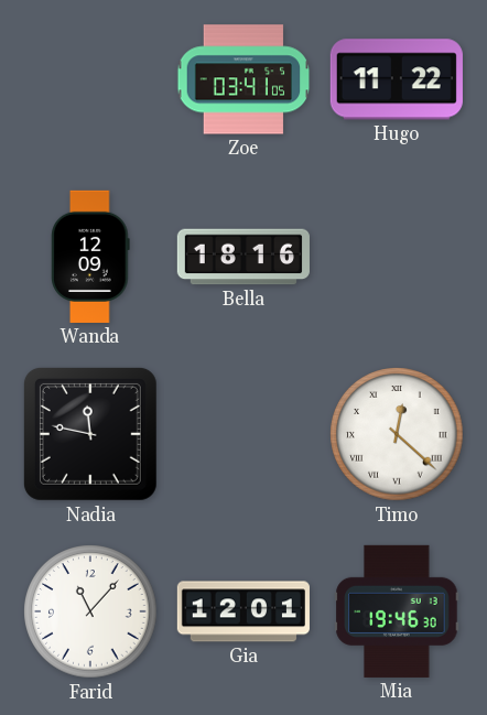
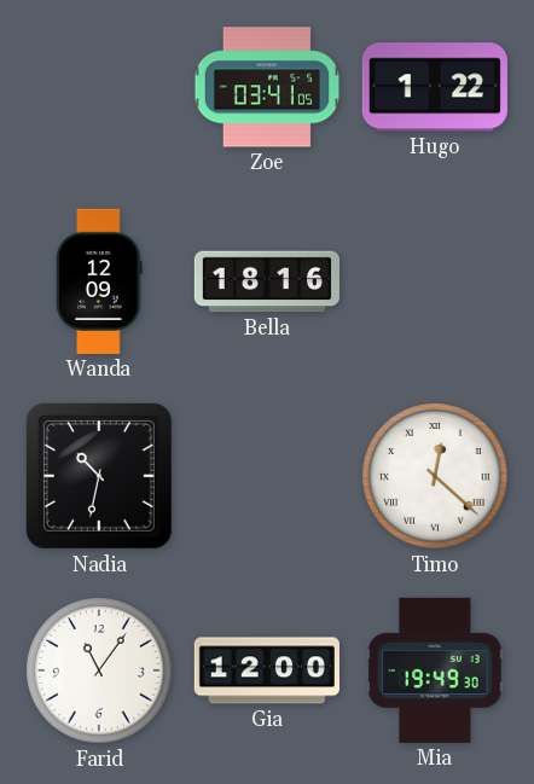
Hugo: 11:22 -> 1:22 (435, 87)
Nadia: 11:47 -> 10:32 (99, 476)
Farid: 11:07 -> 11:06 (99, 670)
Gia: 12:01 -> 12:00 (267, 670)
Mia: 19:46 -> 19:49 (435, 670)
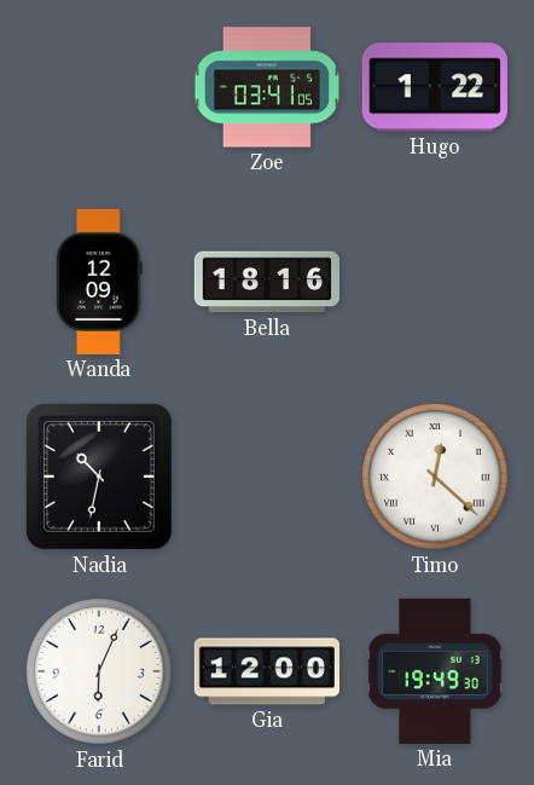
Farid: 11:06 -> 6:04 (99, 671)
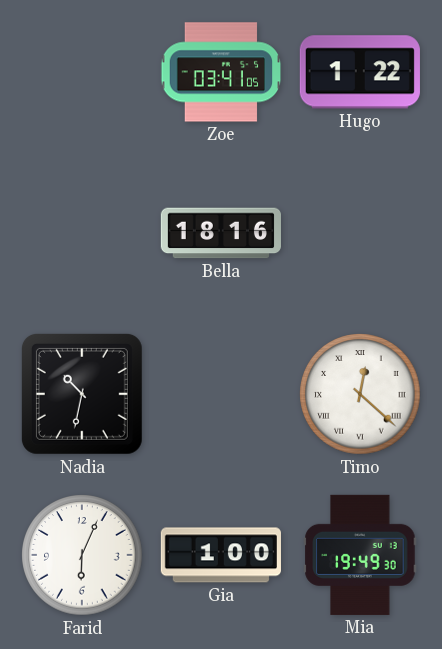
Wanda: 12:09 -> none (99, 282)
Gia: 12:00 -> 1:00 (221, 555)
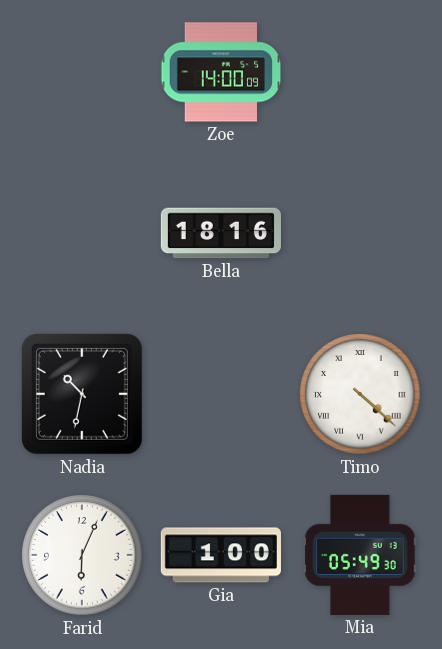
Zoe: 03:41 -> 14:00 (221, 72)
Hugo: 1:22 -> none (360, 72)
Timo: 12:22 -> 4:22 (360, 394)
Mia: 19:49 -> 05:49 (360, 555)
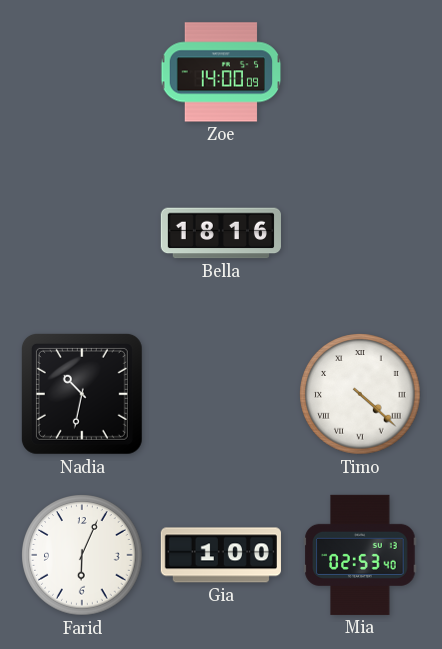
Mia: 05:49 -> 02:53 (360, 555)
